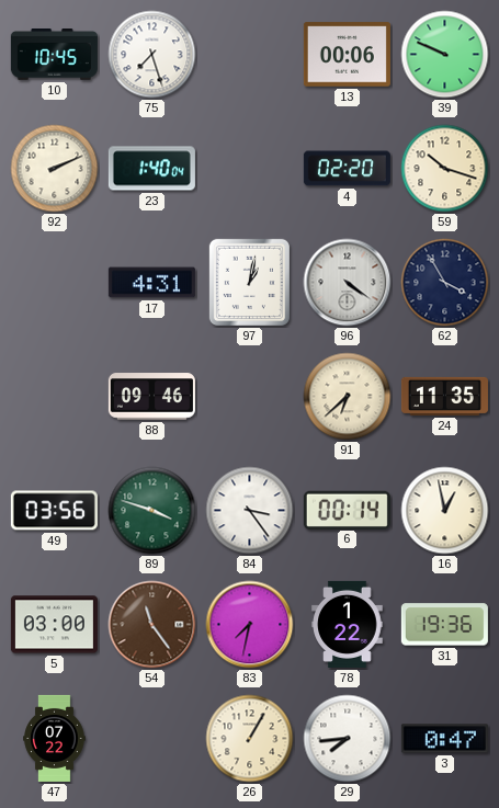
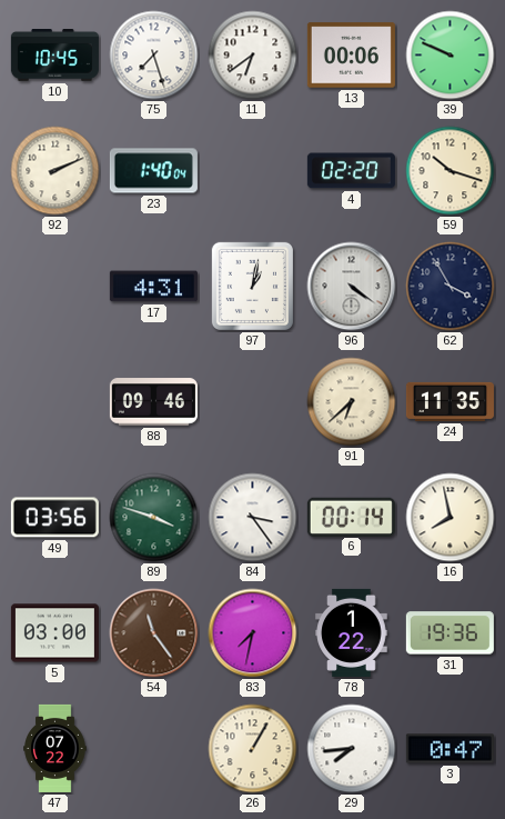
11: none -> 6:39 (253, 56)
16: 12:58 -> 7:58 (451, 518)
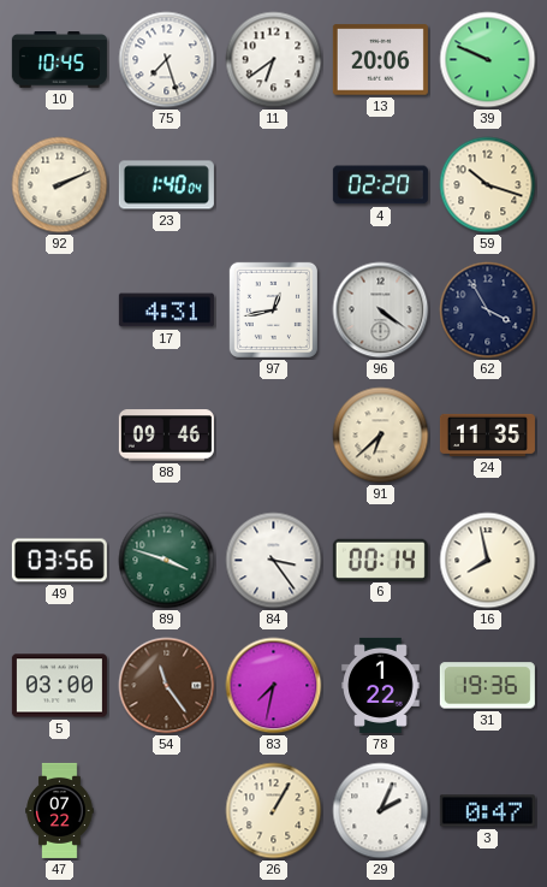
13: 00:06 -> 20:06 (380, 60)
97: 1:02 -> 12:43 (273, 309)
29: 7:44 -> 2:04 (381, 811)
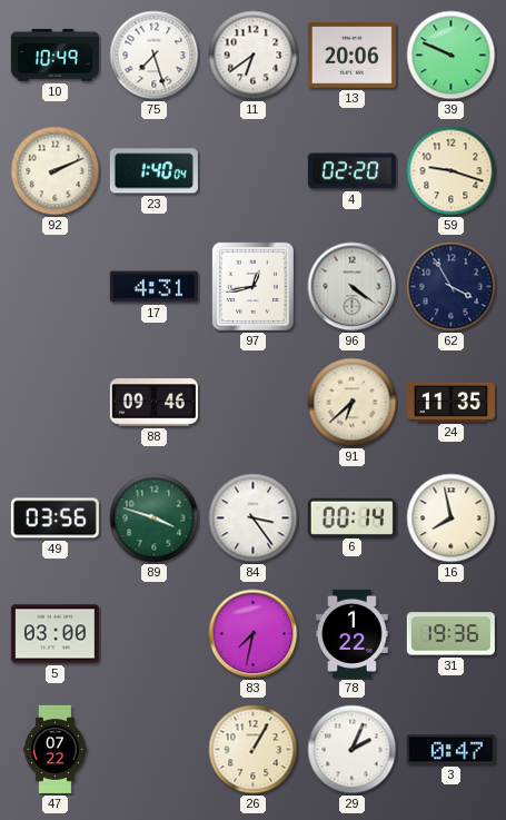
10: 10:45 -> 10:49 (54, 56)
59: 10:18 -> 9:18 (452, 171)
54: 11:24 -> none (167, 686)
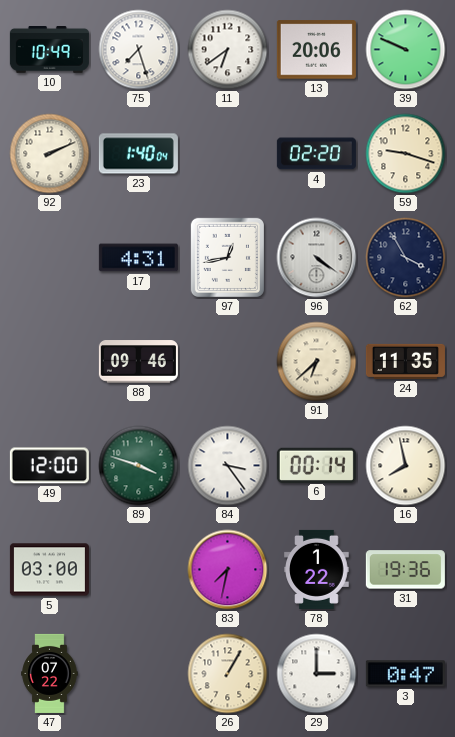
49: 03:56 -> 12:00 (49, 466)
29: 2:04 -> 3:00 (317, 674)
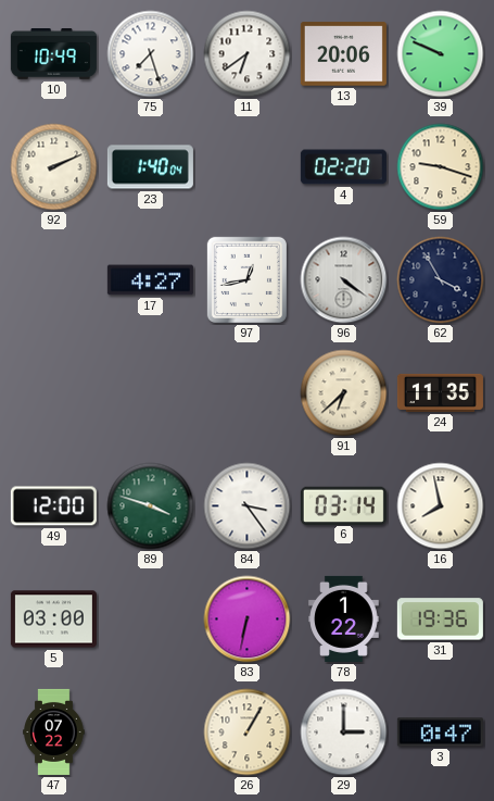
17: 4:31 -> 4:27 (150, 280)
88: 09:46 -> none (138, 362)
6: 00:14 -> 03:14 (343, 505)
83: 7:32 -> 6:32 (248, 619)
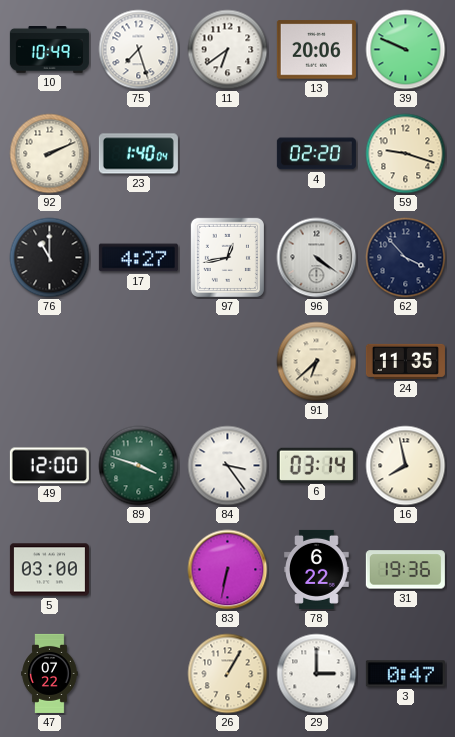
76: none -> 11:00 (50, 258)
62: 3:55 -> 3:53 (406, 258)
78: 1:22 -> 6:22 (317, 569)
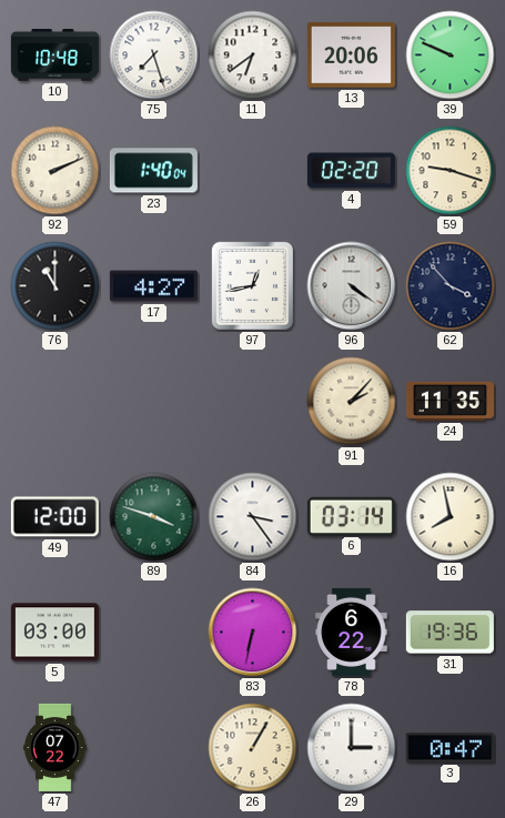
10: 10:49 -> 10:48 (54, 55)
91: 6:38 -> 2:07 (352, 402)
